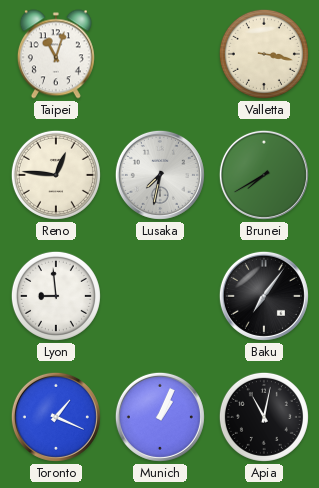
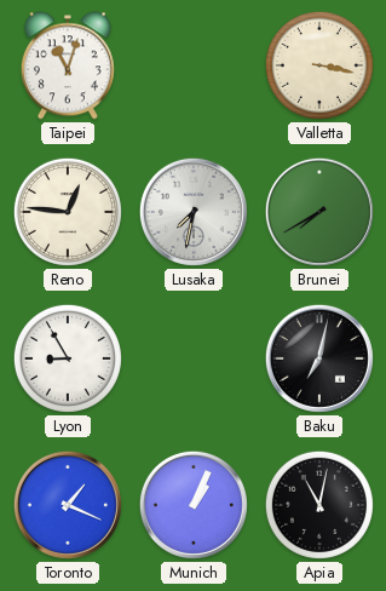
Lyon: 8:59 -> 8:55 (68, 358)
Baku: 7:06 -> 7:02 (319, 358)
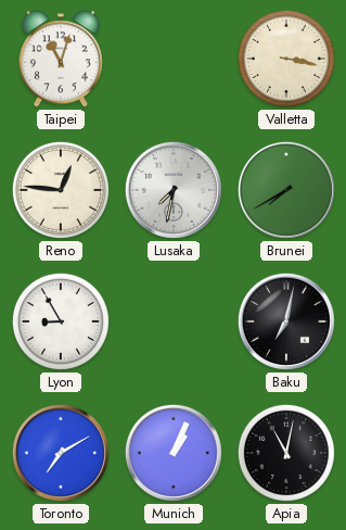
Toronto: 1:19 -> 7:10 (61, 453)
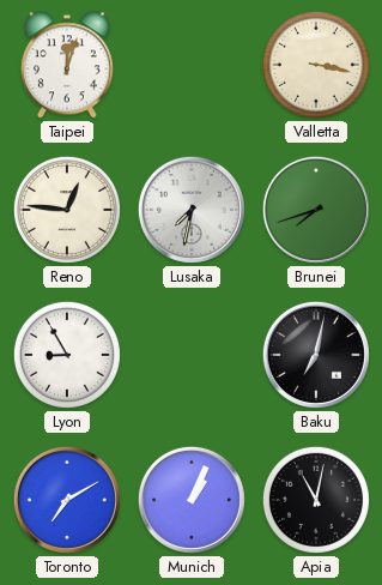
Taipei: 11:03 -> 12:03 (67, 65)
Brunei: 7:40 -> 7:42 (316, 210)
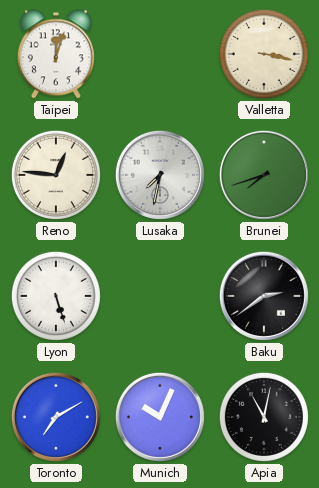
Lyon: 8:55 -> 5:27 (56, 296)
Baku: 7:02 -> 2:39 (264, 296)
Munich: 1:04 -> 10:04 (160, 417)
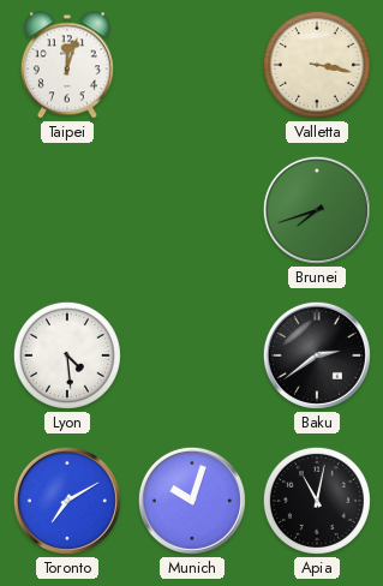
Reno: 12:46 -> none (56, 175)
Lusaka: 7:32 -> none (160, 175)
Lyon: 5:27 -> 4:29 (67, 355)
Munich: 10:04 -> 10:03 (192, 501)
